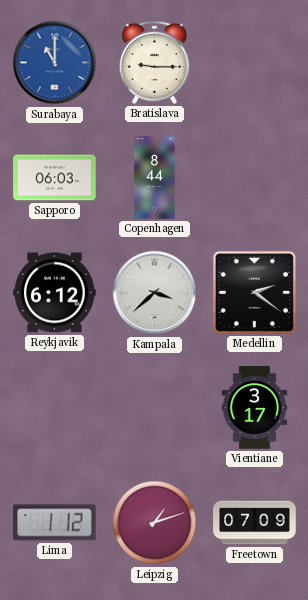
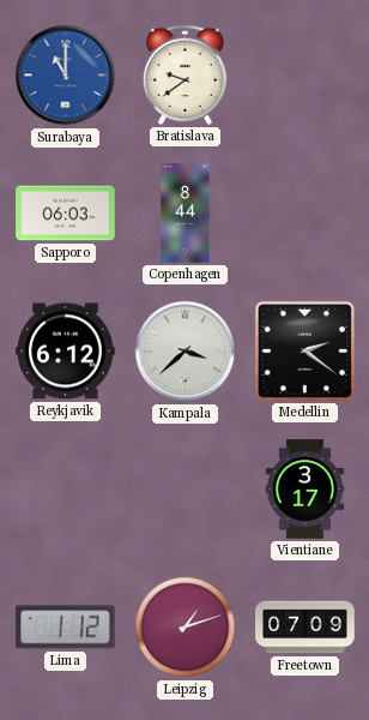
Bratislava: 9:15 -> 9:39 (184, 74)
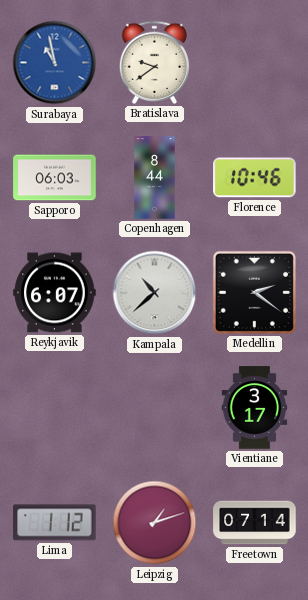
Surabaya: 11:00 -> 10:58 (55, 63)
Florence: none -> 10:46 (255, 178)
Reykjavik: 6:12 -> 6:07 (55, 293)
Kampala: 3:38 -> 10:38 (155, 293)
Freetown: 07:09 -> 07:14 (255, 523)
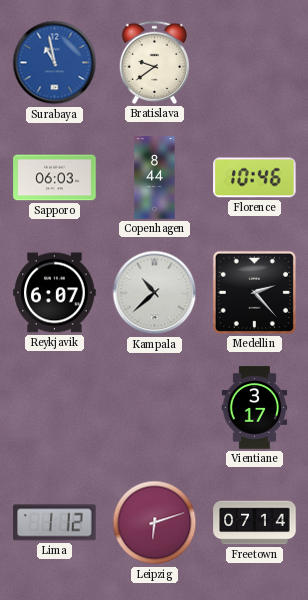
Medellin: 2:21 -> 2:23 (254, 292)
Leipzig: 1:12 -> 6:12 (155, 523)
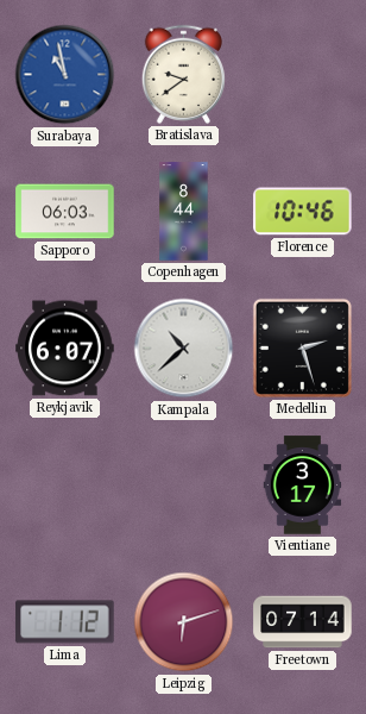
Medellin: 2:23 -> 2:27 (302, 347)
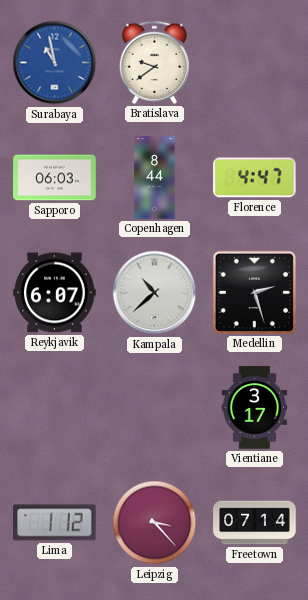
Florence: 10:46 -> 4:47 (255, 178)
Leipzig: 6:12 -> 3:23 (155, 523)
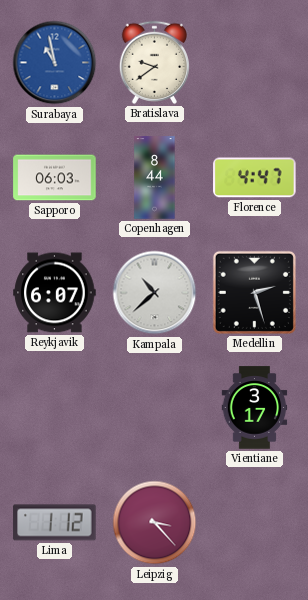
Freetown: 07:14 -> none (255, 523)
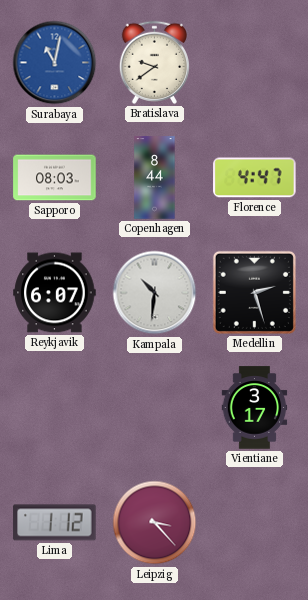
Surabaya: 10:58 -> 11:02 (55, 63)
Sapporo: 06:03 -> 08:03 (55, 178)
Kampala: 10:38 -> 10:31 (155, 293)
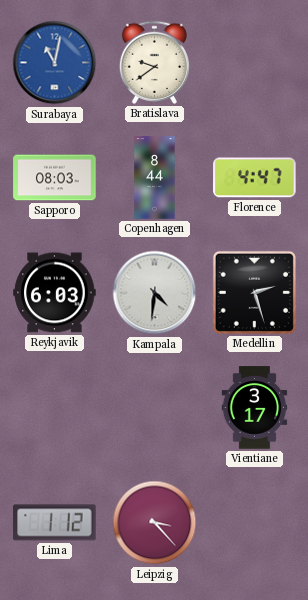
Reykjavik: 6:07 -> 6:03 (55, 293)
Kampala: 10:31 -> 4:31 (155, 293)
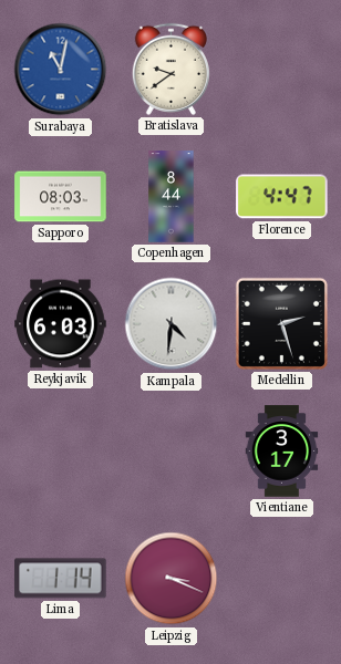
Lima: 1:12 -> 1:14 (61, 579)
Leipzig: 3:23 -> 3:19 (172, 579)
